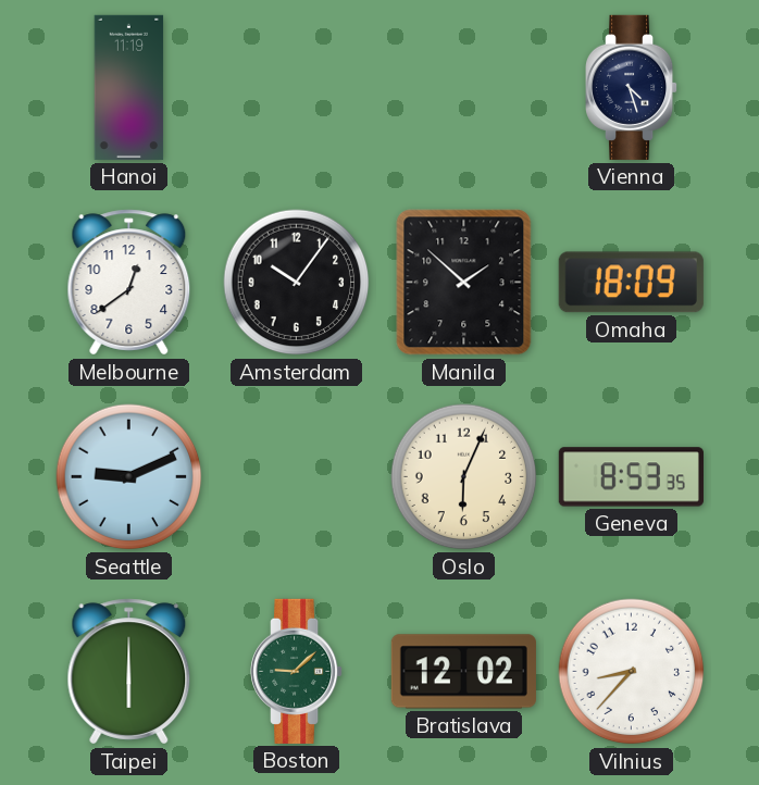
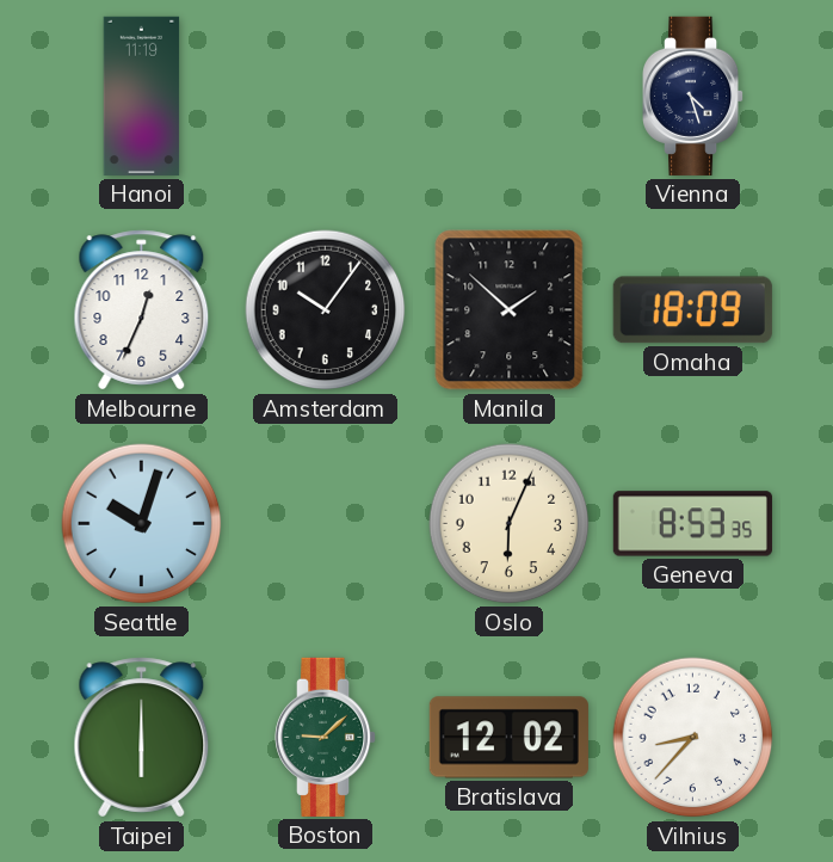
Melbourne: 12:39 -> 12:34 (142, 310)
Seattle: 9:11 -> 10:03 (142, 524)
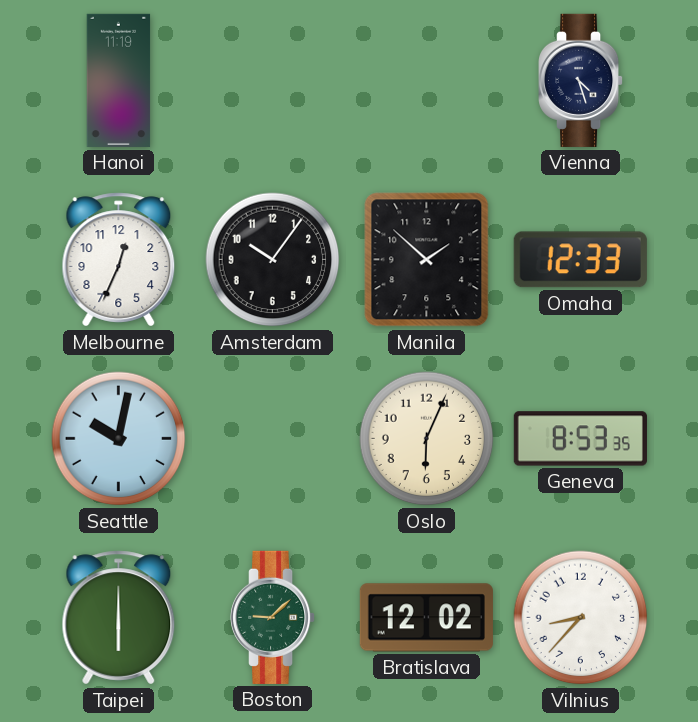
Omaha: 18:09 -> 12:33 (580, 260)
Seattle: 10:03 -> 10:02 (119, 439)
